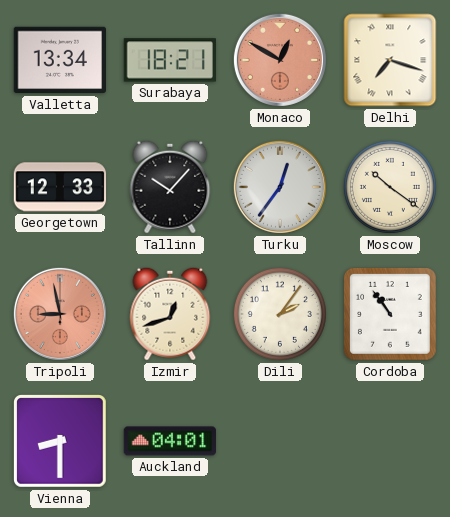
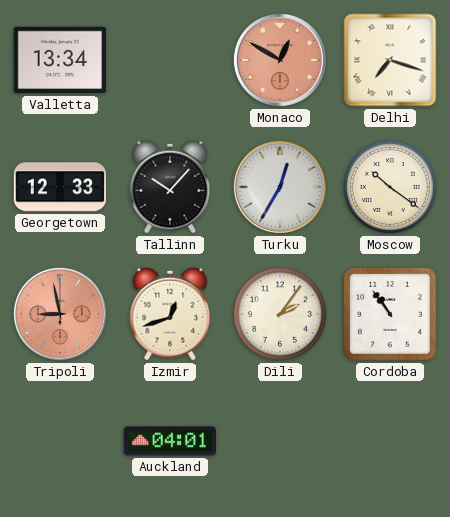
Surabaya: 18:21 -> none (169, 60)
Turku: 12:36 -> 12:35 (280, 187)
Vienna: 8:30 -> none (60, 441)
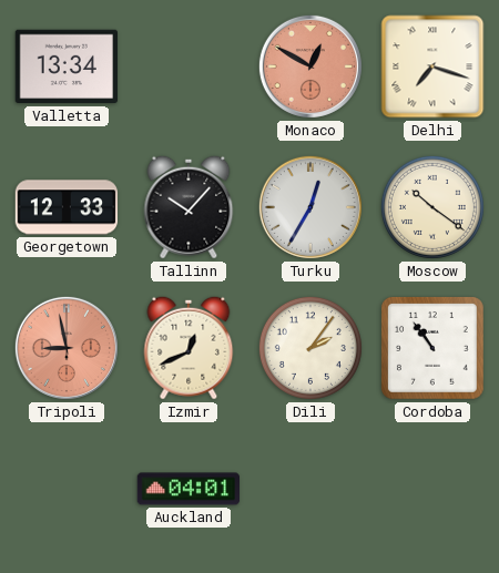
Izmir: 12:42 -> 12:41 (189, 348)
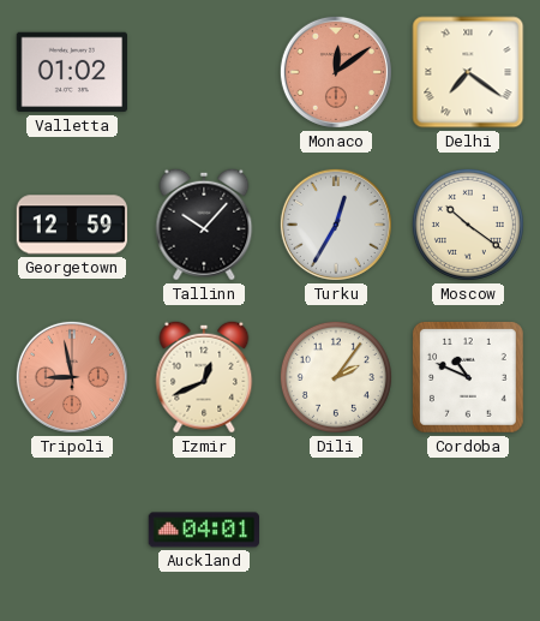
Valletta: 13:34 -> 01:02 (71, 72)
Monaco: 12:50 -> 12:09 (336, 72)
Delhi: 7:18 -> 7:21 (468, 72)
Georgetown: 12:33 -> 12:59 (72, 225)
Cordoba: 10:54 -> 10:49 (469, 378)
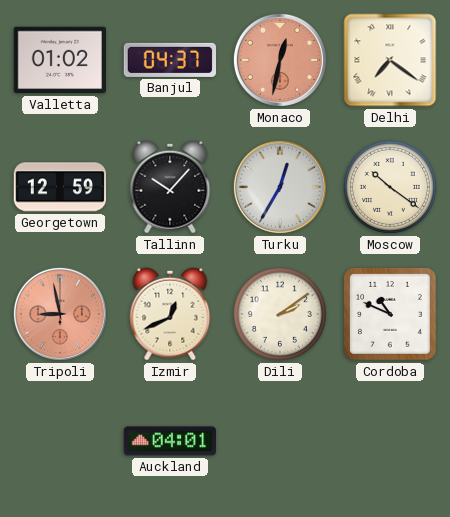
Banjul: none -> 04:37 (170, 60)
Monaco: 12:09 -> 12:32 (280, 60)
Dili: 2:06 -> 2:09 (280, 314)
